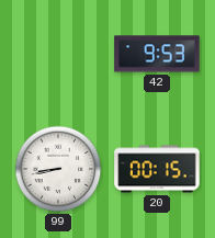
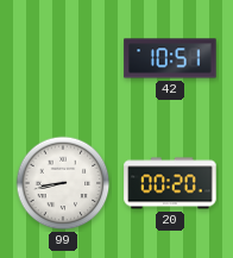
42: 9:53 -> 10:51 (170, 58)
20: 00:15 -> 00:20 (170, 183)
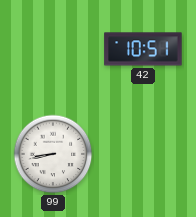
20: 00:20 -> none (170, 183)
